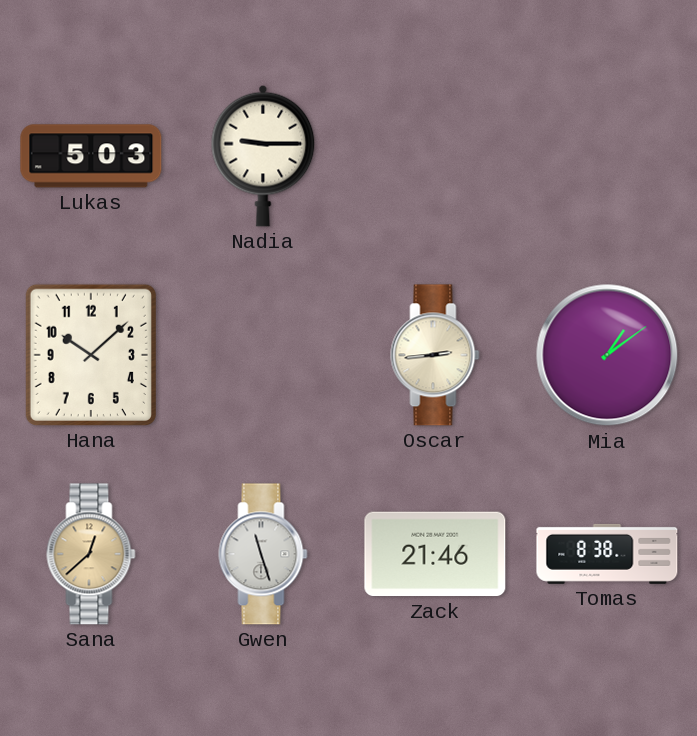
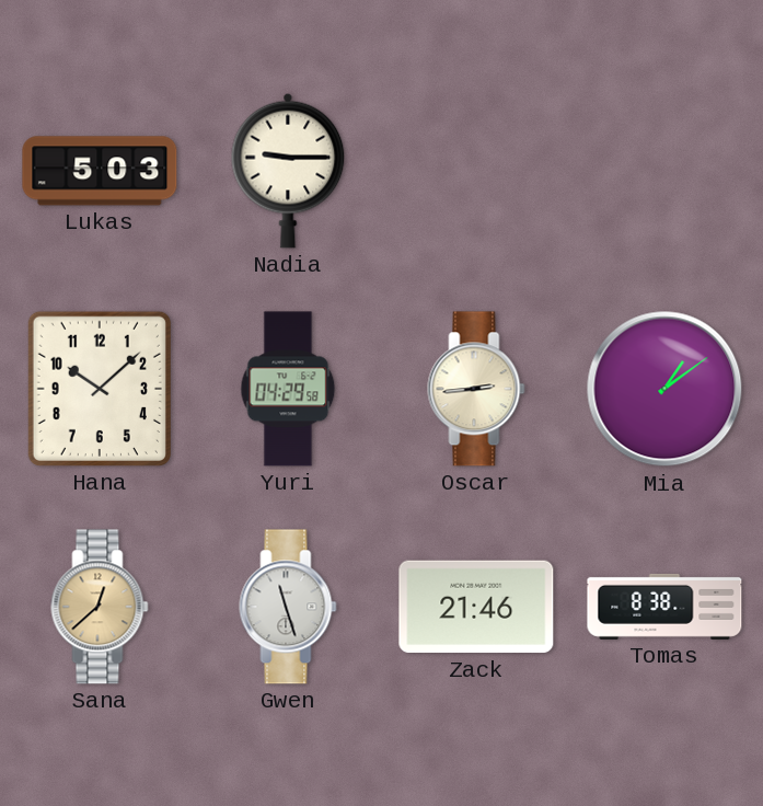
Yuri: none -> 04:29 (288, 389)
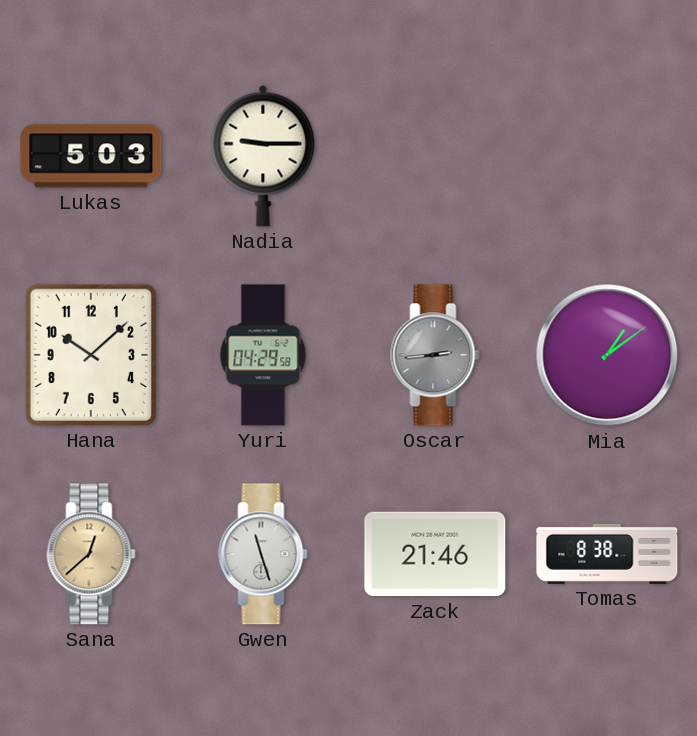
Oscar dial: cream -> grey (435, 355)
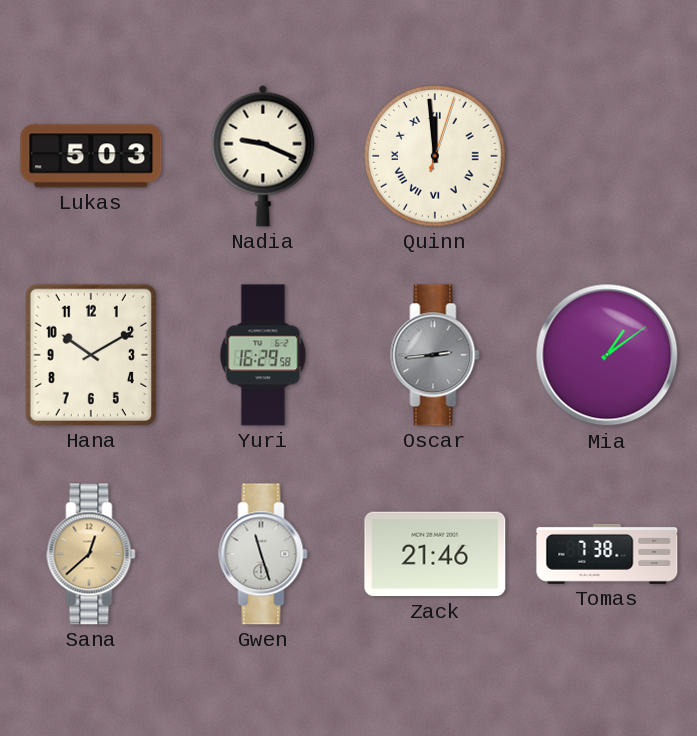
Nadia: 9:15 -> 9:19 (263, 156)
Quinn: none -> 11:59 (436, 157)
Hana: 10:08 -> 10:10 (91, 355)
Yuri: 04:29 -> 16:29 (263, 355)
Tomas: 8:38 -> 7:38 (607, 554)
